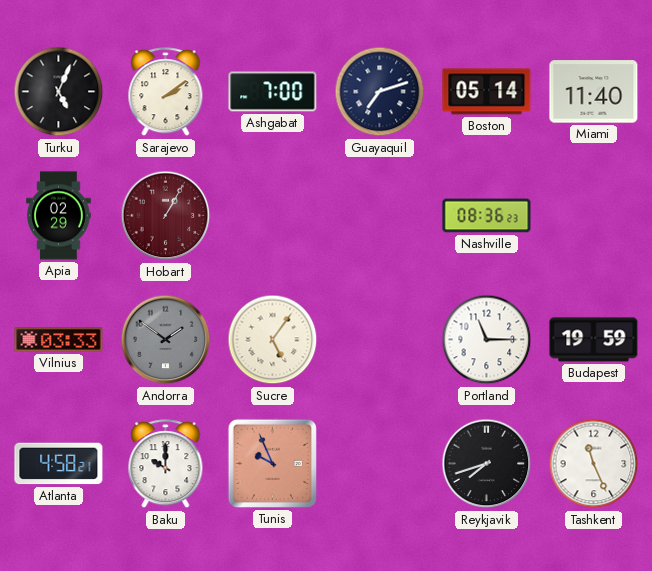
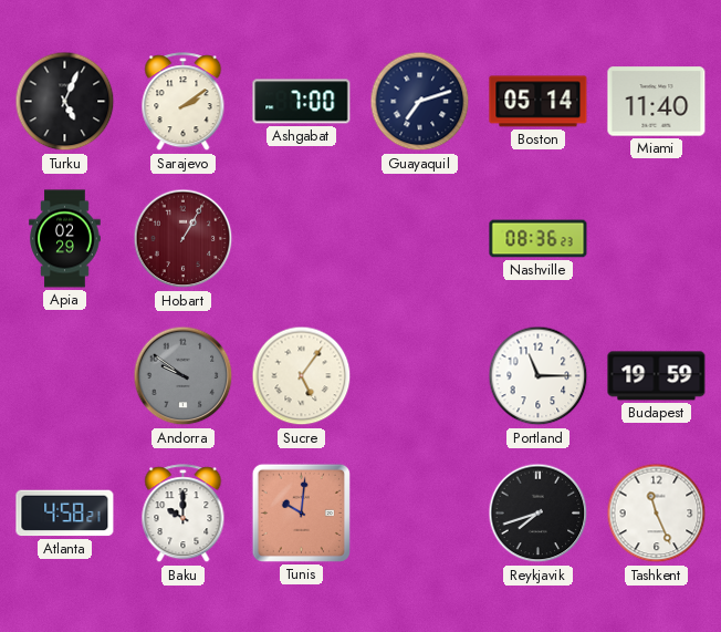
Vilnius: 03:33 -> none (59, 340)
Andorra: 1:51 -> 9:51 (184, 376)
Tunis: 9:56 -> 10:01 (301, 512)
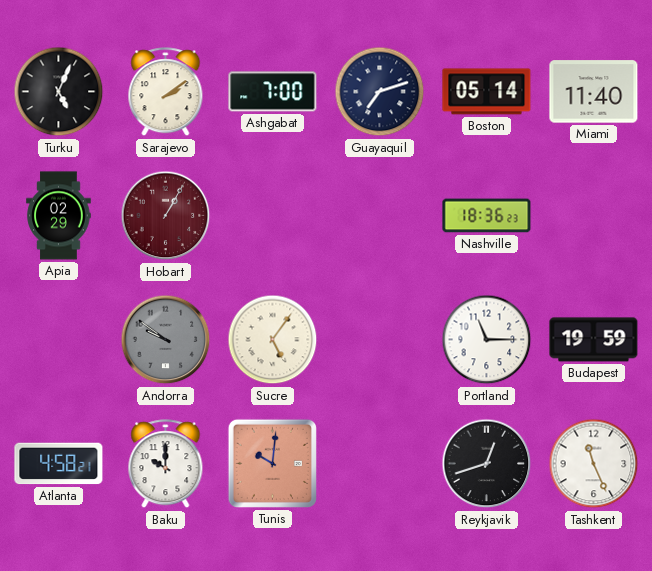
Nashville: 08:36 -> 18:36 (487, 216)
Reykjavik: 7:42 -> 12:42 (487, 464)
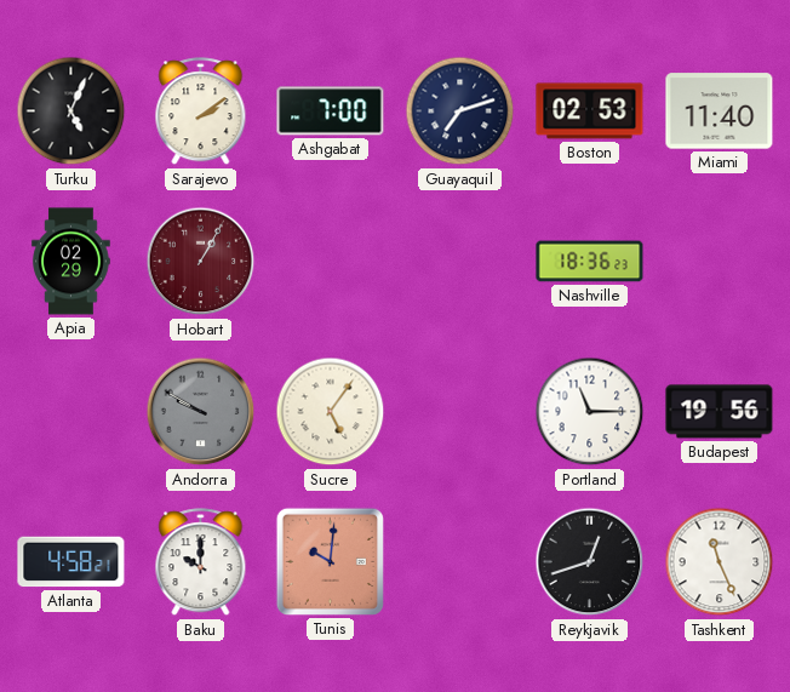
Boston: 05:14 -> 02:53 (590, 111)
Andorra: 9:51 -> 9:50 (201, 412)
Budapest: 19:59 -> 19:56 (720, 412)
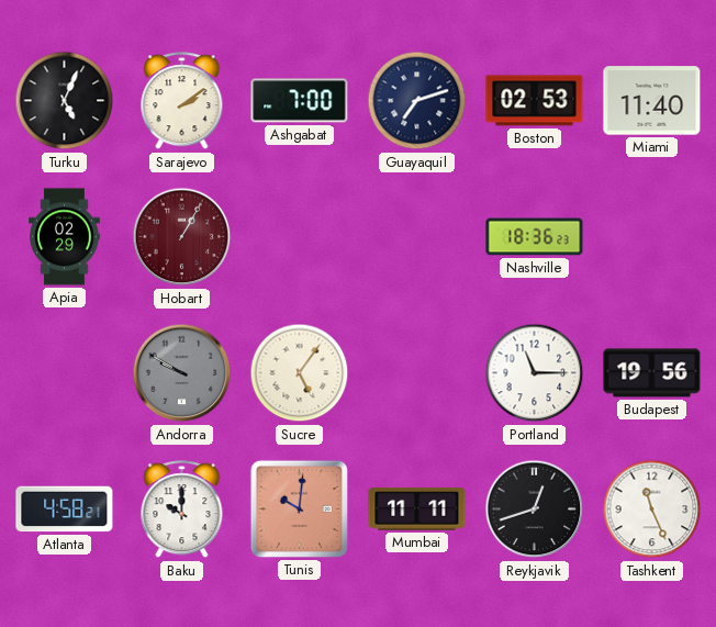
Mumbai: none -> 11:11 (417, 510)
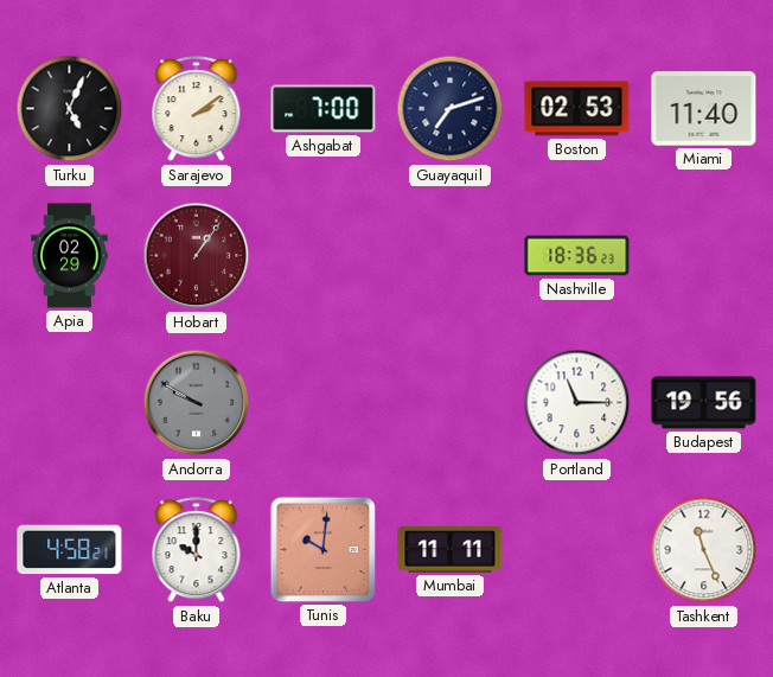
Hobart: 1:05 -> 1:06 (197, 256)
Sucre: 5:06 -> none (300, 373)
Reykjavik: 12:42 -> none (535, 510)
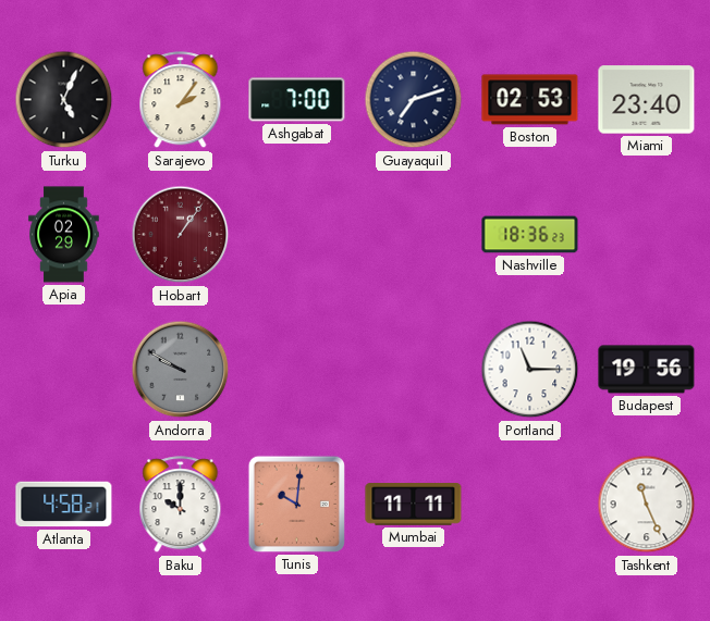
Sarajevo: 2:09 -> 2:06 (181, 100)
Miami: 11:40 -> 23:40 (647, 100)
